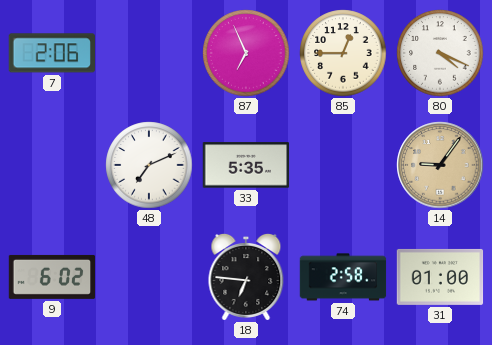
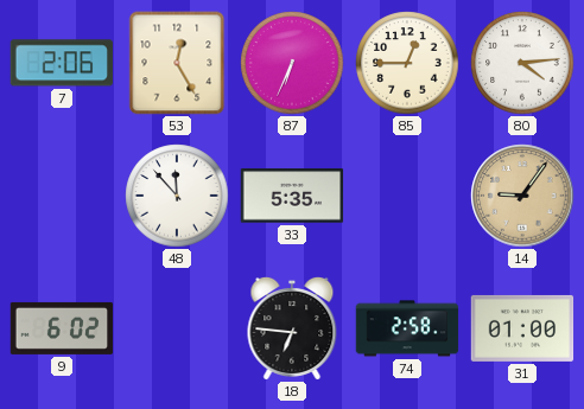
53: none -> 12:25 (177, 63)
87: 6:56 -> 6:34 (292, 63)
80: 4:19 -> 4:14 (522, 63)
48: 7:11 -> 11:53 (177, 196)
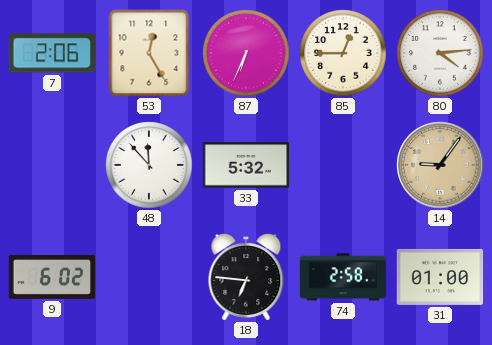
33: 5:35 -> 5:32 (246, 165)
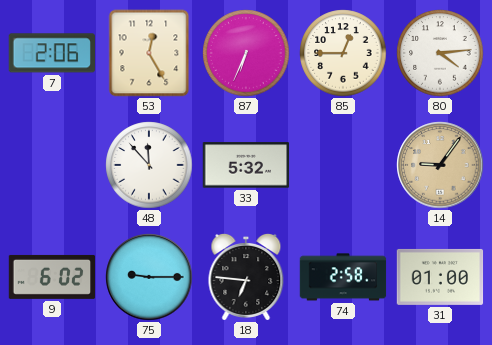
75: none -> 9:15 (149, 277)
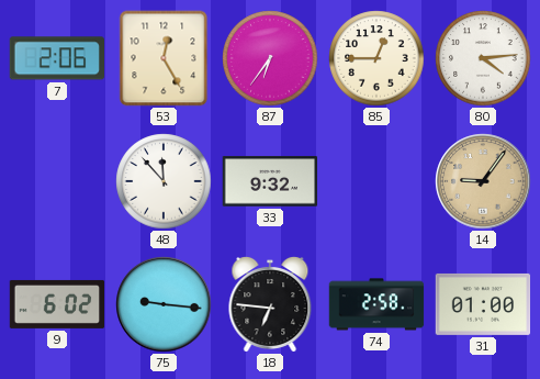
87: 6:34 -> 6:36 (270, 58)
33: 5:32 -> 9:32 (270, 181)
75: 9:15 -> 9:16 (164, 304)
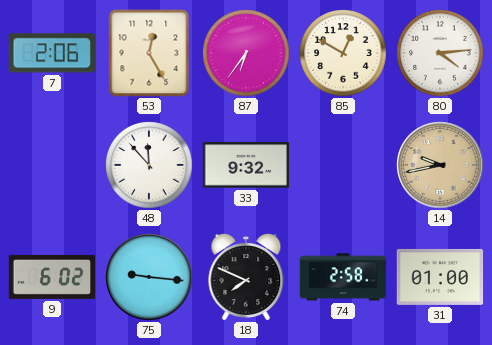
85: 12:45 -> 12:50 (343, 53)
14: 9:06 -> 9:43 (440, 165)
18: 6:46 -> 7:49 (246, 277)
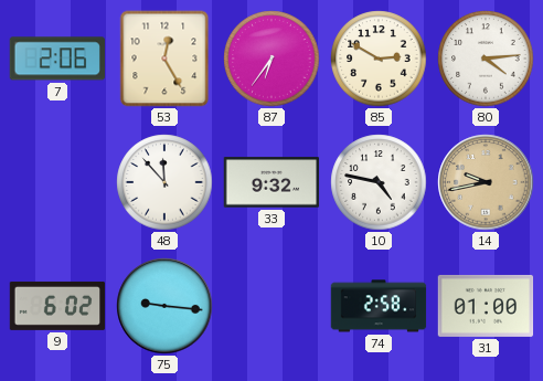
85: 12:50 -> 2:50 (379, 59)
10: none -> 4:47 (379, 182)
18: 7:49 -> none (246, 277)
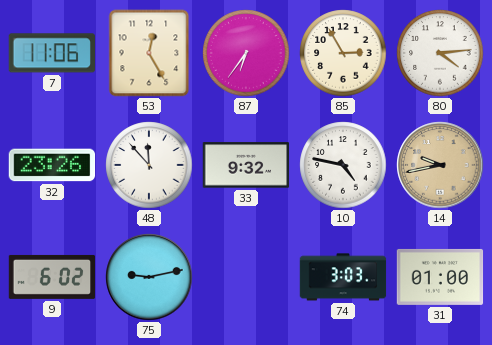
7: 2:06 -> 11:06 (51, 53)
85: 2:50 -> 2:55 (343, 53)
32: none -> 23:26 (52, 165)
75: 9:16 -> 9:13 (149, 277)
74: 2:58 -> 3:03 (343, 277)
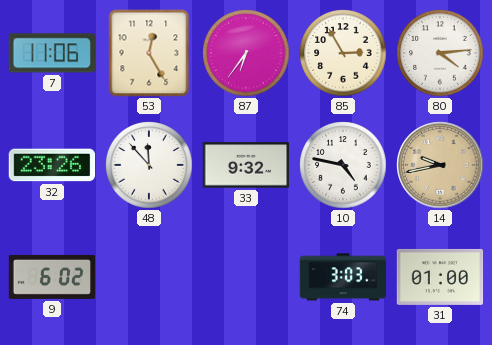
75: 9:13 -> none (149, 277)
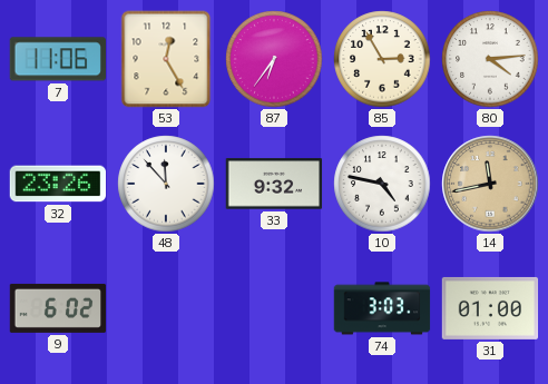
14: 9:43 -> 11:43 (490, 184)
